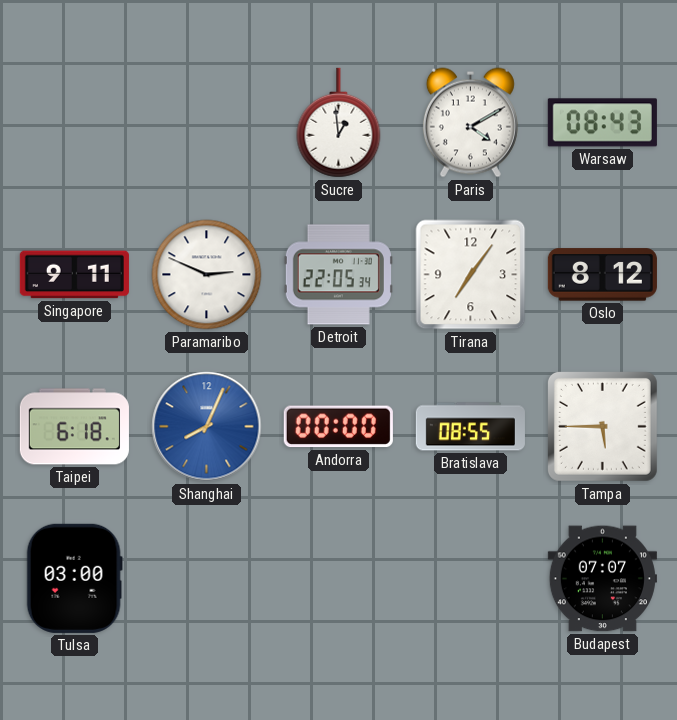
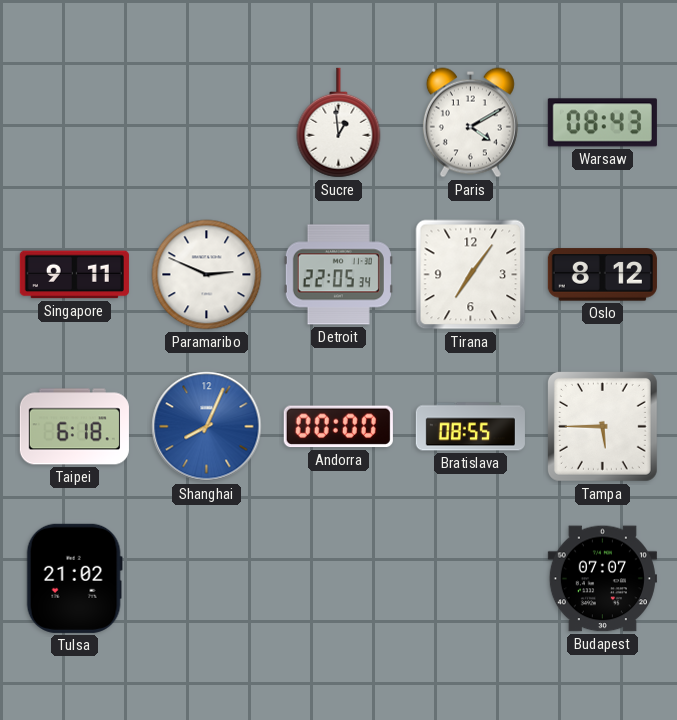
Tulsa: 03:00 -> 21:02 (74, 578)
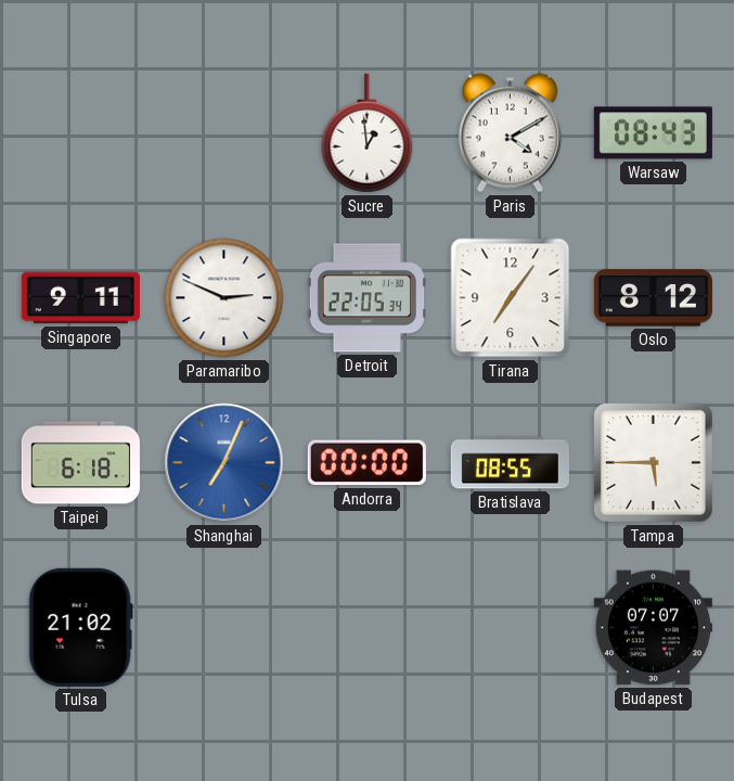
Shanghai: 8:04 -> 7:04 (224, 463)
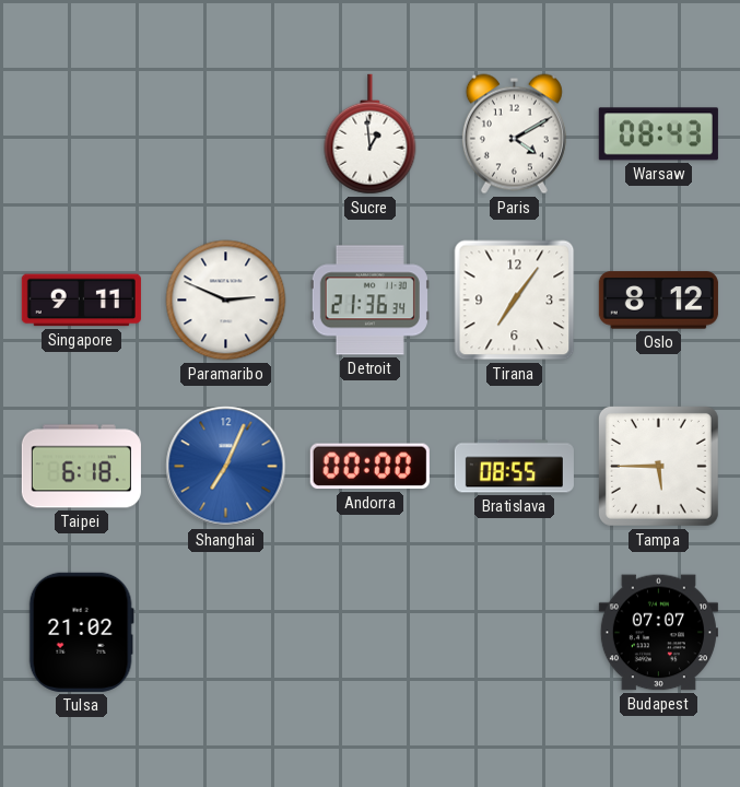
Detroit: 22:05 -> 21:36 (369, 301)
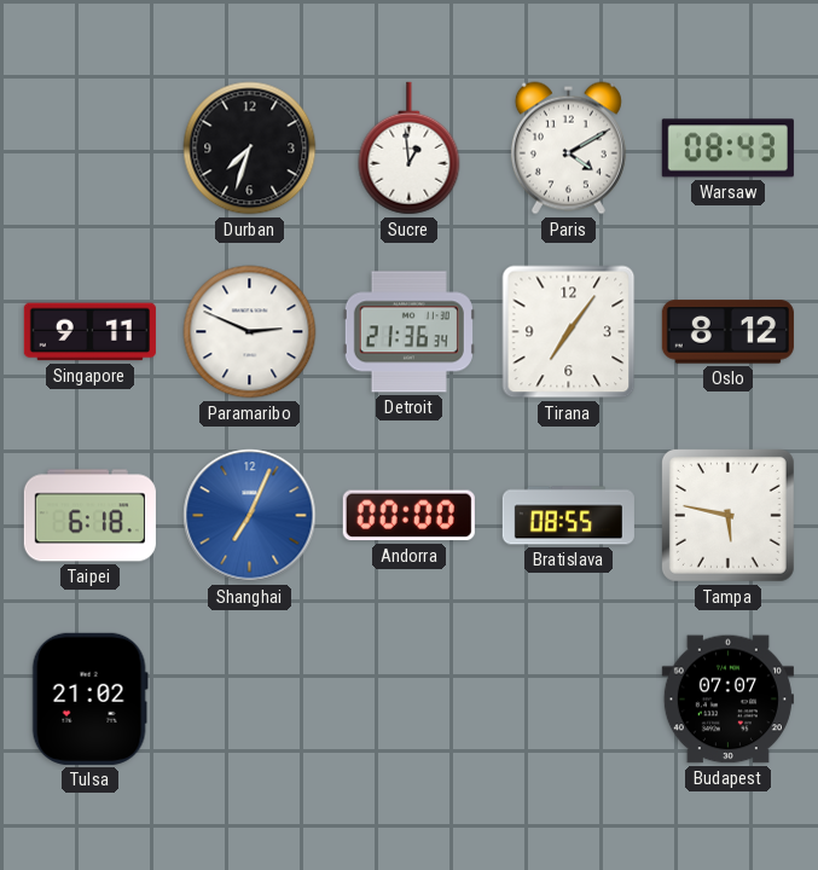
Durban: none -> 7:33 (250, 149)
Tampa: 5:45 -> 5:47 (727, 515)
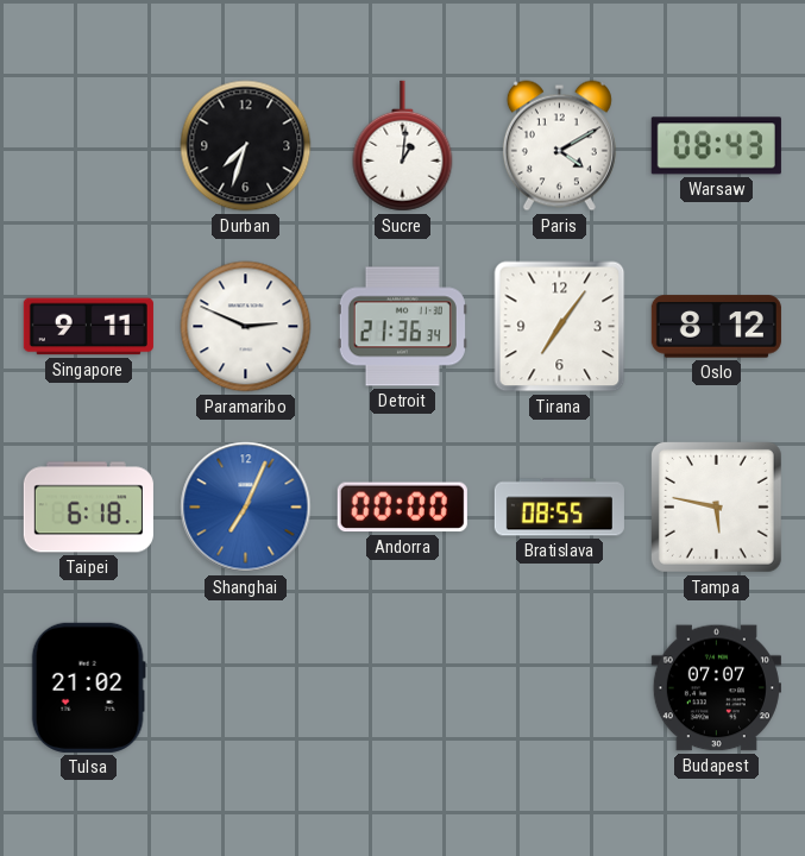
Sucre: 12:59 -> 1:01 (403, 146)
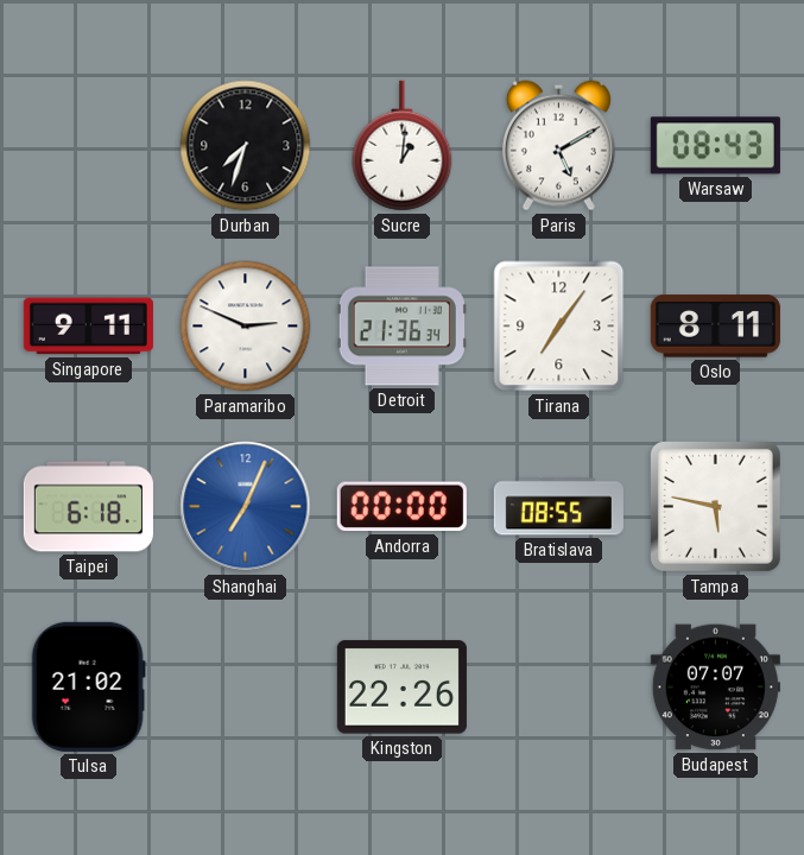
Paris: 4:10 -> 5:10 (558, 146)
Oslo: 8:12 -> 8:11 (715, 327)
Kingston: none -> 22:26 (401, 688)
